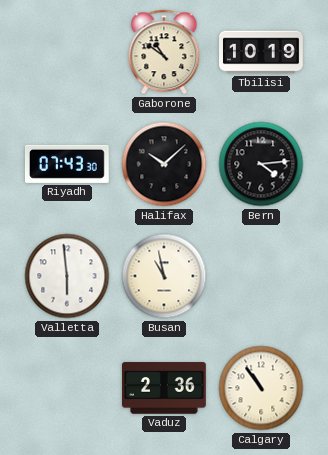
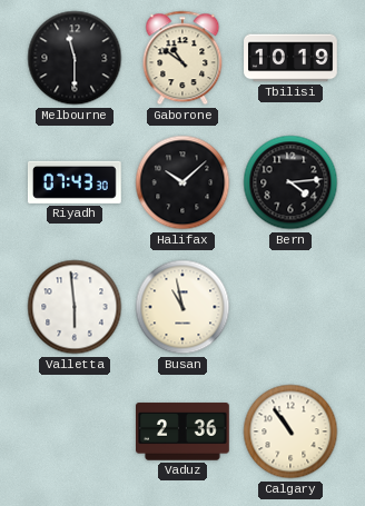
Melbourne: none -> 11:30 (75, 58)
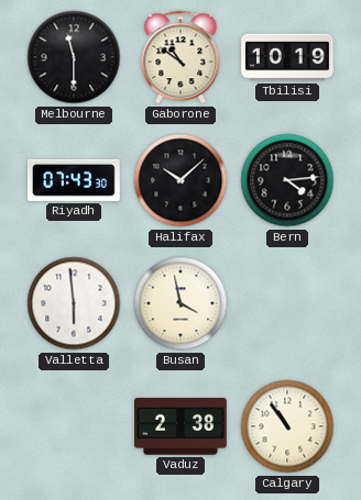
Busan: 10:58 -> 3:58 (180, 303)
Vaduz: 2:36 -> 2:38 (182, 426)
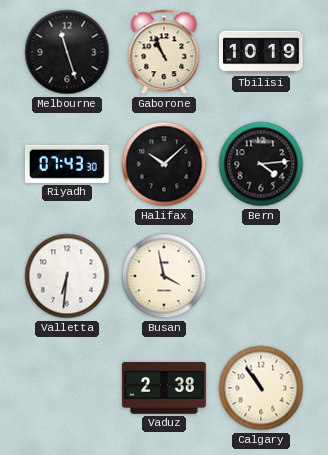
Melbourne: 11:30 -> 11:27 (67, 52)
Gaborone: 10:51 -> 10:56 (164, 52)
Valletta: 5:59 -> 6:31 (67, 276)
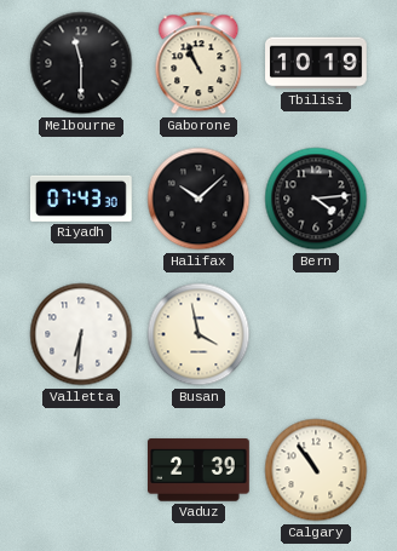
Melbourne: 11:27 -> 11:30 (81, 63)
Vaduz: 2:38 -> 2:39 (200, 470)
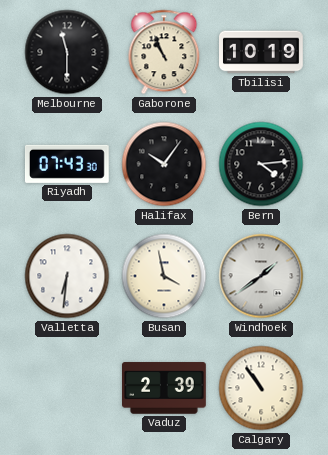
Halifax: 10:08 -> 10:06 (164, 164)
Windhoek: none -> 1:39 (261, 276)
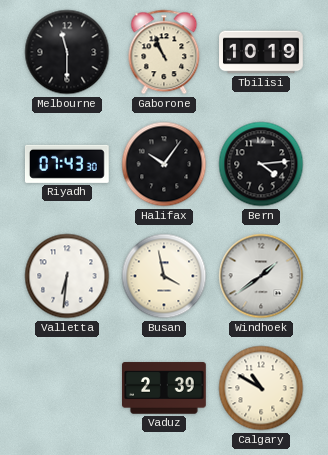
Calgary: 10:54 -> 10:50 (261, 388)
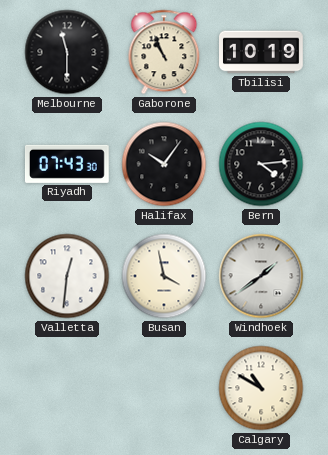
Valletta: 6:31 -> 12:31 (67, 276)
Vaduz: 2:39 -> none (165, 388)
